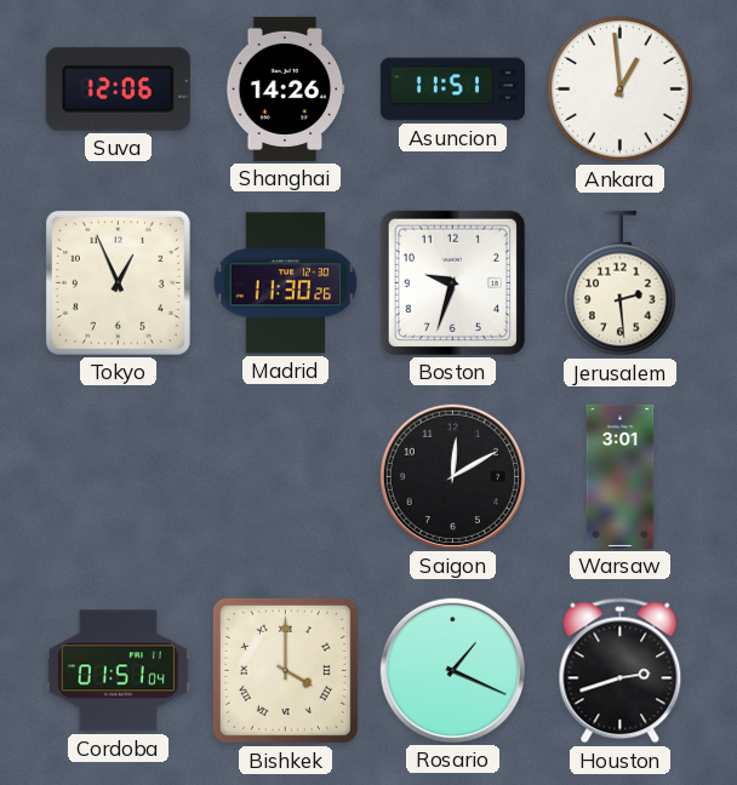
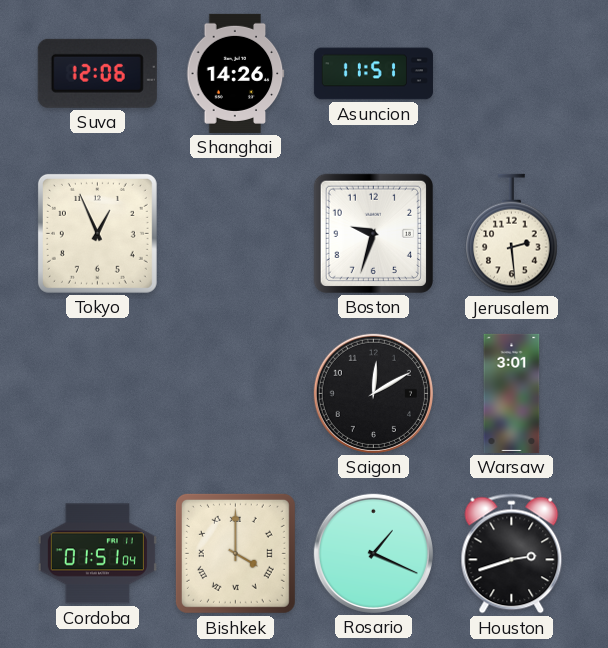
Ankara: 12:59 -> none (621, 90)
Madrid: 11:30 -> none (286, 283)
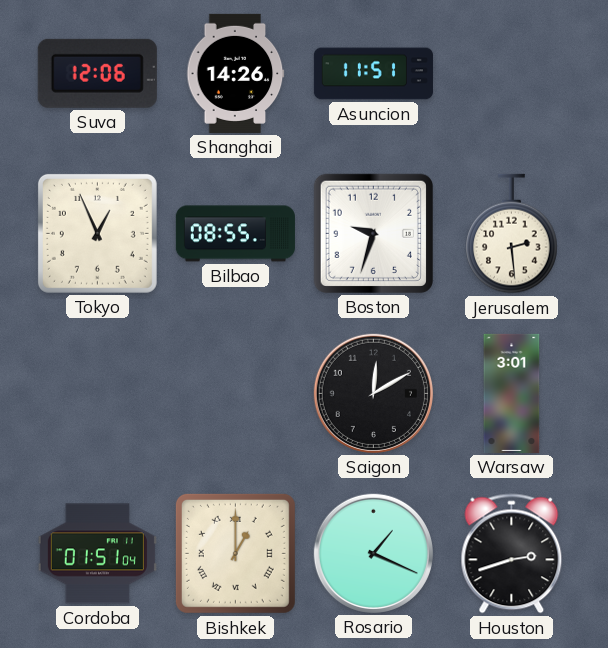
Bilbao: none -> 08:55 (235, 234)
Bishkek: 4:00 -> 1:00 (235, 553)
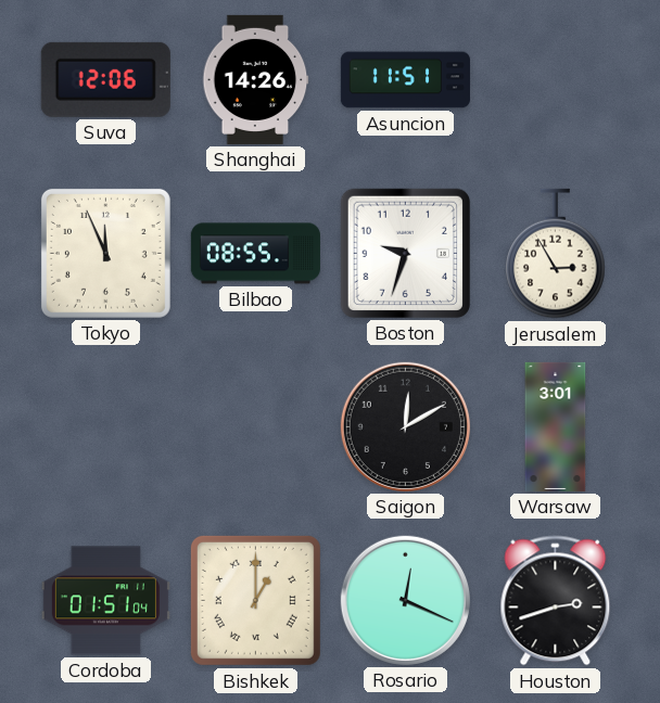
Tokyo: 12:56 -> 11:56 (105, 253)
Jerusalem: 2:29 -> 2:55 (556, 254)
Rosario: 1:19 -> 12:19 (405, 600)
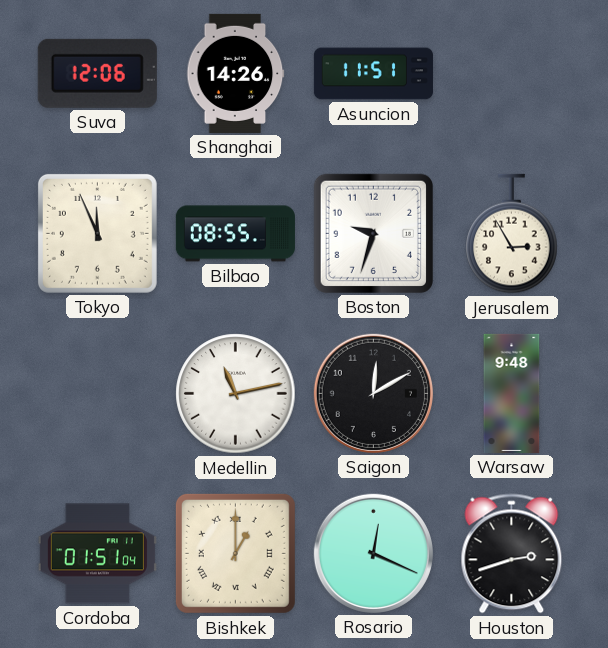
Medellin: none -> 11:13 (236, 394)
Warsaw: 3:01 -> 9:48 (512, 393)
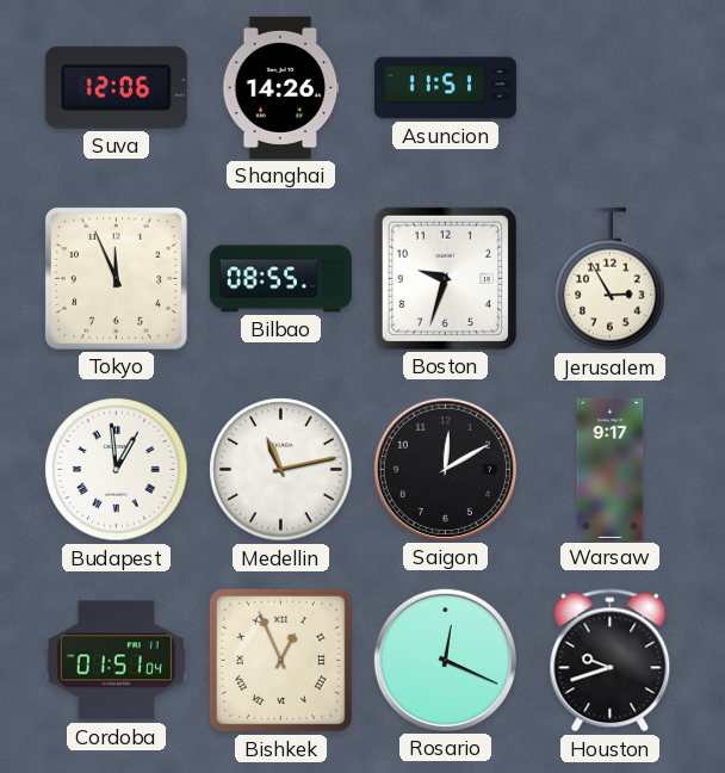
Budapest: none -> 12:59 (117, 470)
Warsaw: 9:48 -> 9:17 (611, 469)
Bishkek: 1:00 -> 12:56 (280, 660)
Houston: 2:42 -> 9:42 (611, 661)
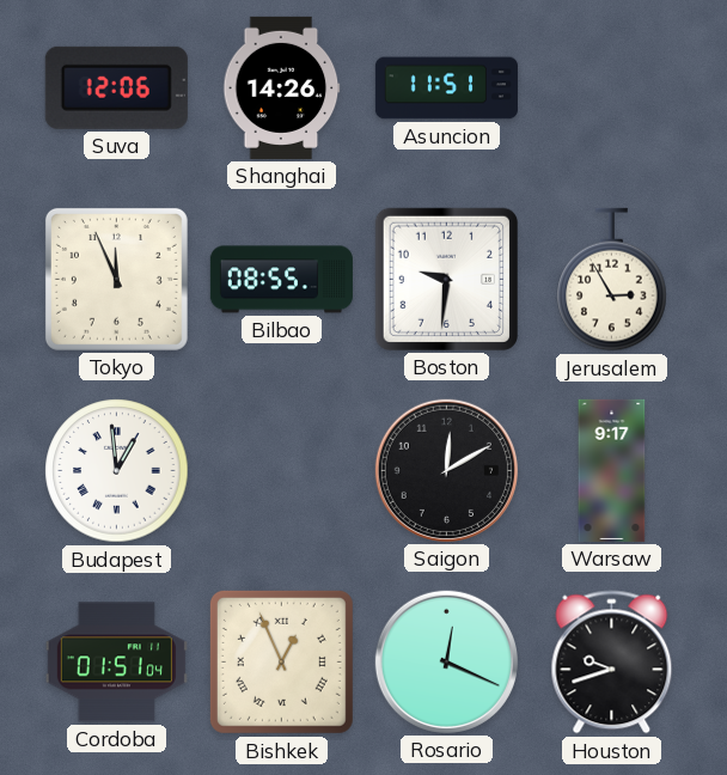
Boston: 9:33 -> 9:31 (446, 279)
Medellin: 11:13 -> none (281, 470)
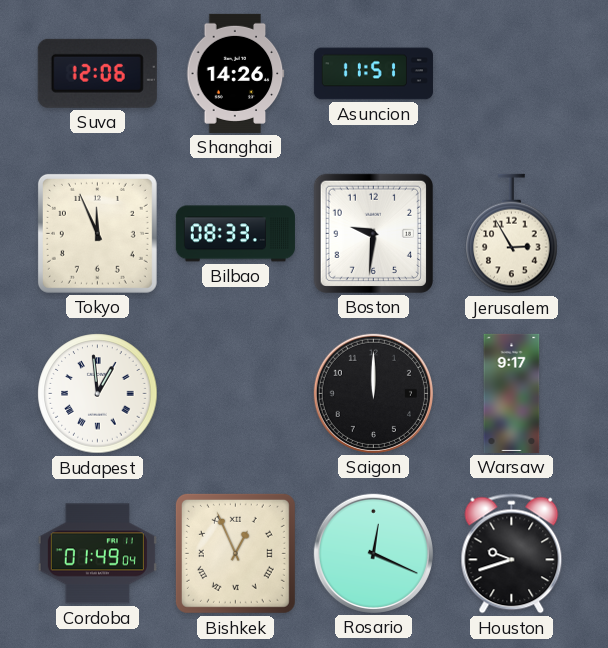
Bilbao: 08:55 -> 08:33 (235, 234)
Saigon: 12:10 -> 12:00 (373, 393)
Cordoba: 01:51 -> 01:49 (97, 554)
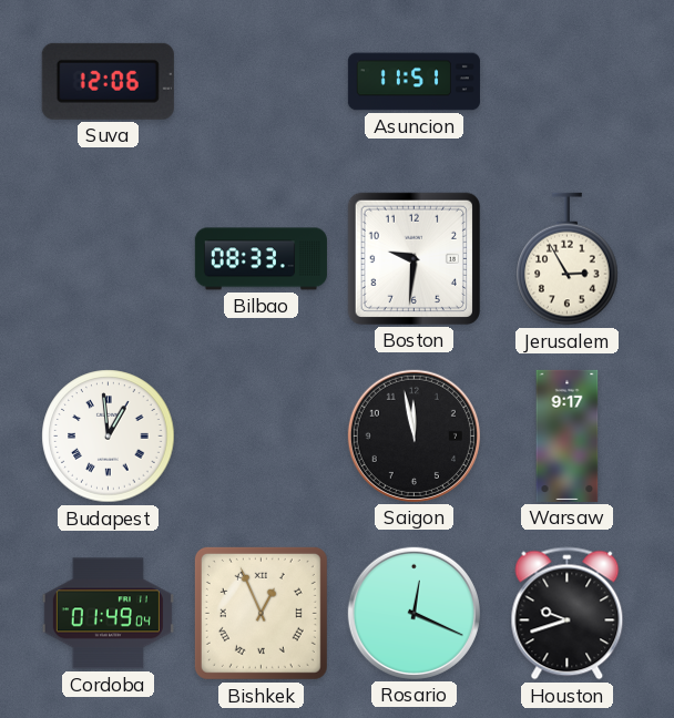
Shanghai: 14:26 -> none (236, 73)
Tokyo: 11:56 -> none (97, 233)
Saigon: 12:00 -> 11:58 (413, 435)
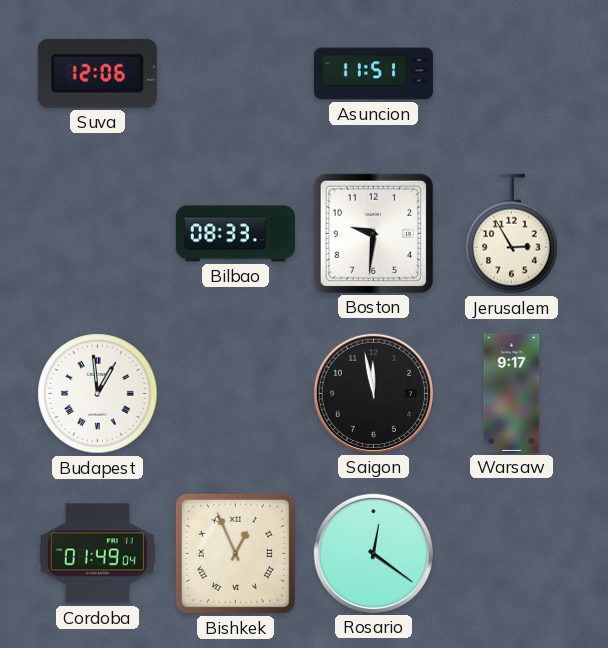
Rosario: 12:19 -> 12:21 (373, 553)
Houston: 9:42 -> none (568, 614)
